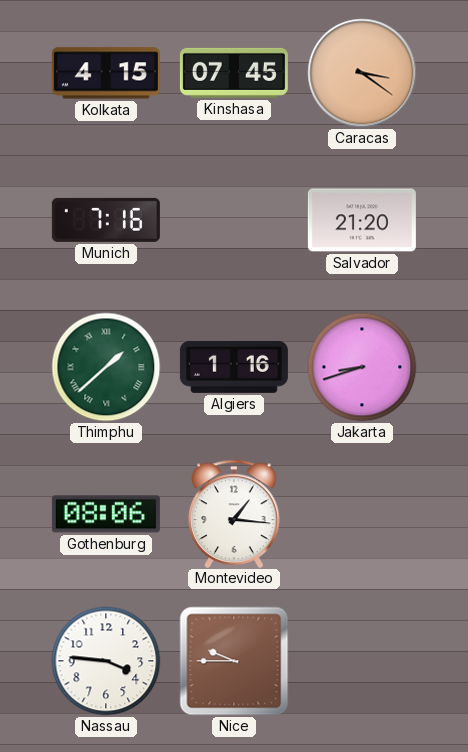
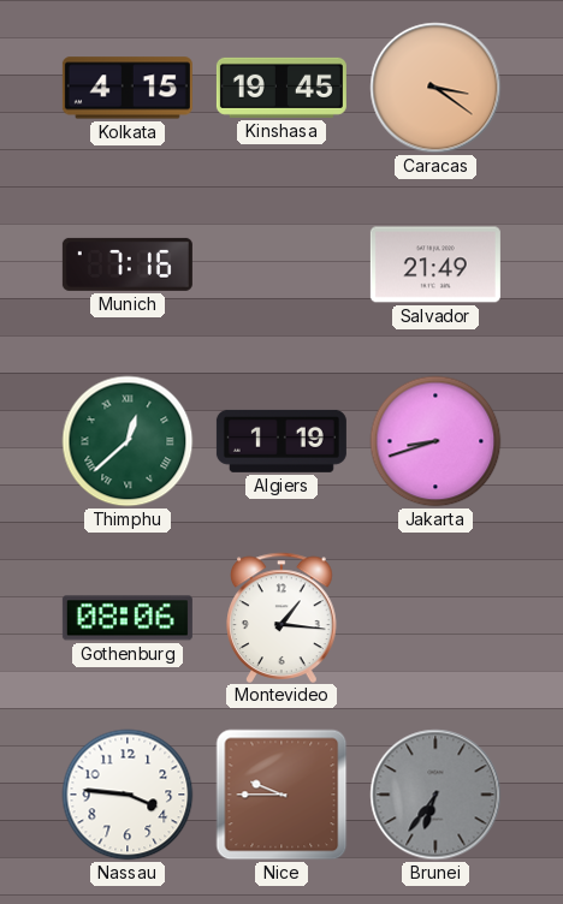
Kinshasa: 07:45 -> 19:45 (281, 88)
Salvador: 21:20 -> 21:49 (435, 264)
Thimphu: 1:38 -> 12:38 (128, 441)
Algiers: 1:16 -> 1:19 (281, 441)
Brunei: none -> 6:36 (435, 795)
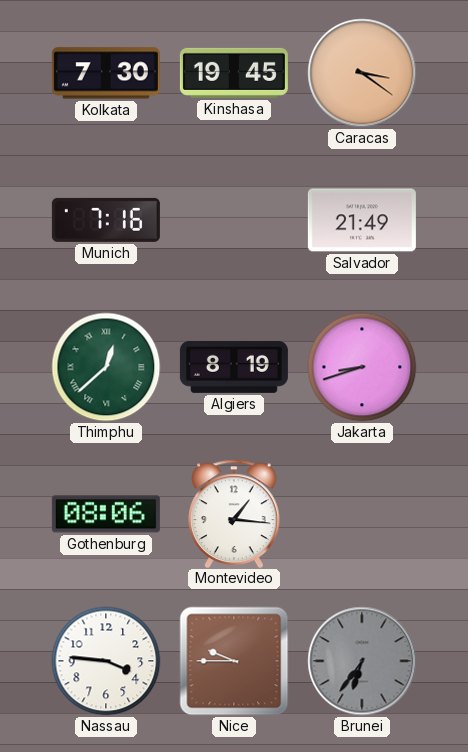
Kolkata: 4:15 -> 7:30 (106, 73)
Algiers: 1:19 -> 8:19 (234, 367)
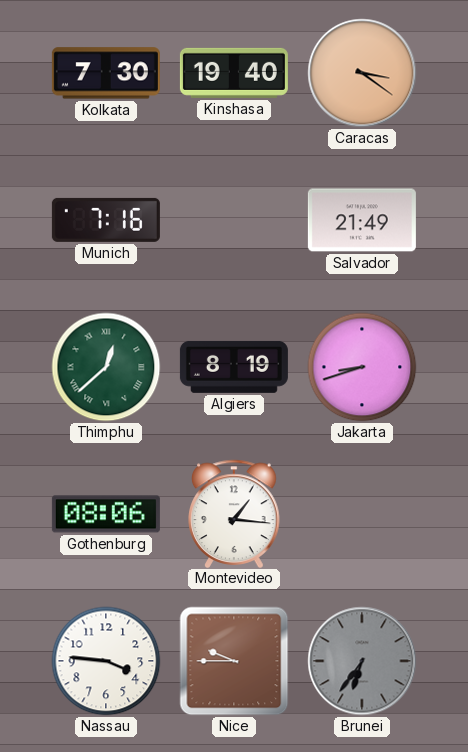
Kinshasa: 19:45 -> 19:40 (234, 73)
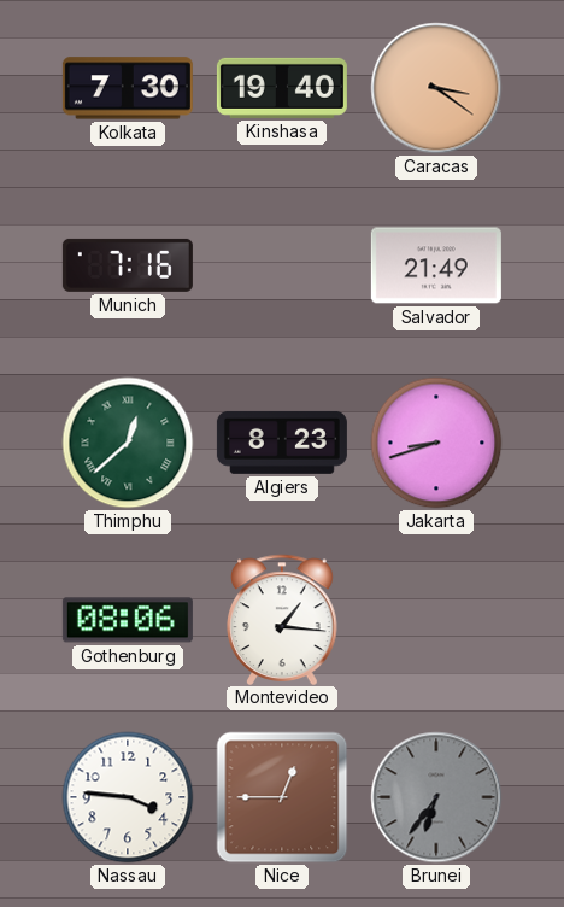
Algiers: 8:19 -> 8:23 (282, 443)
Nice: 9:45 -> 12:45 (282, 797)
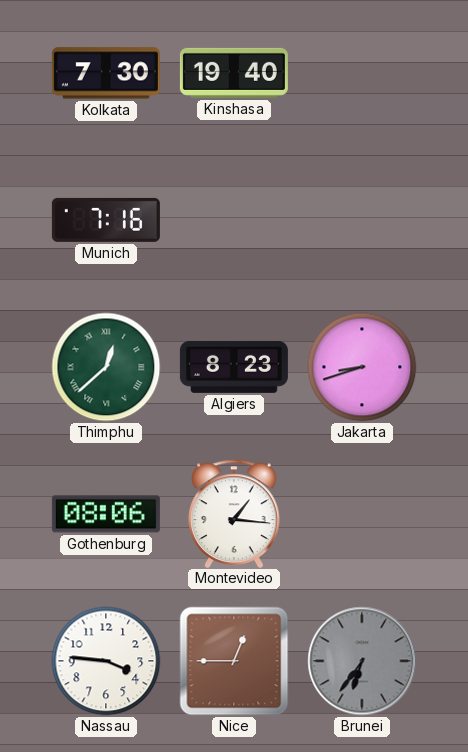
Caracas: 3:21 -> none (436, 88)
Salvador: 21:49 -> none (436, 265)
